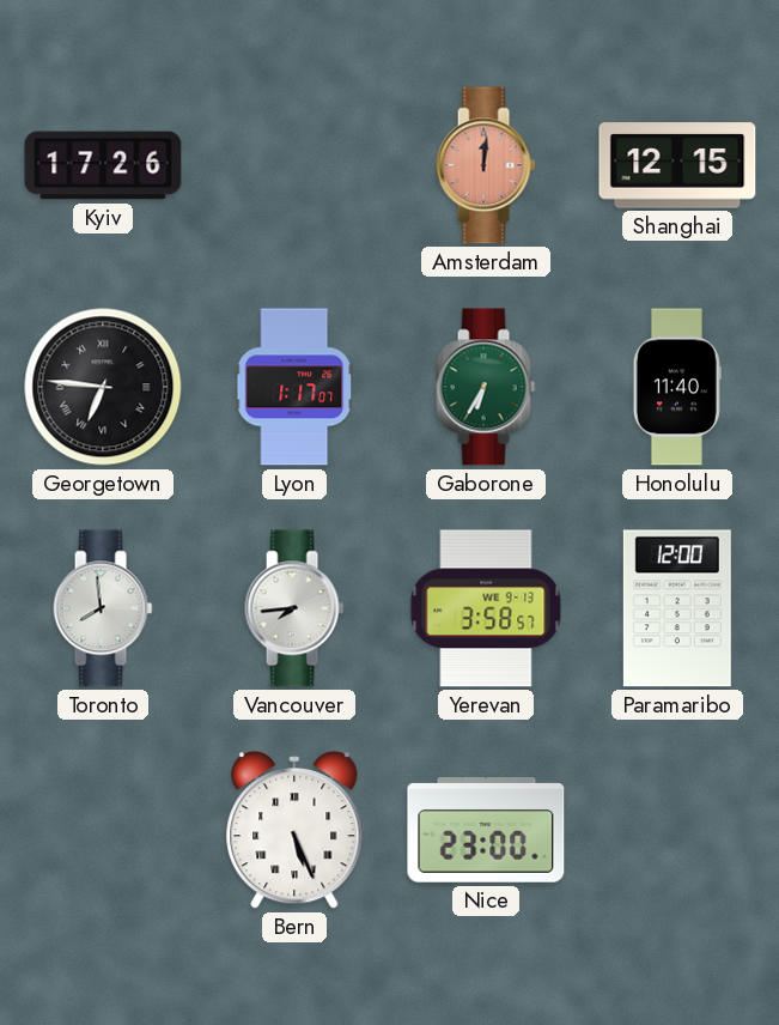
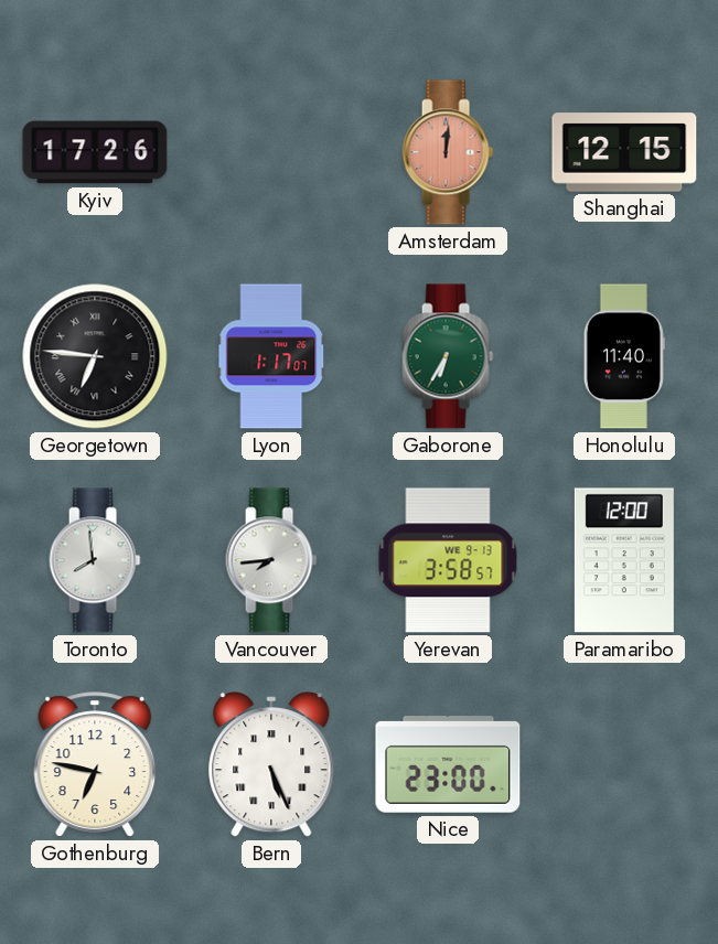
Gothenburg: none -> 6:47 (95, 764)
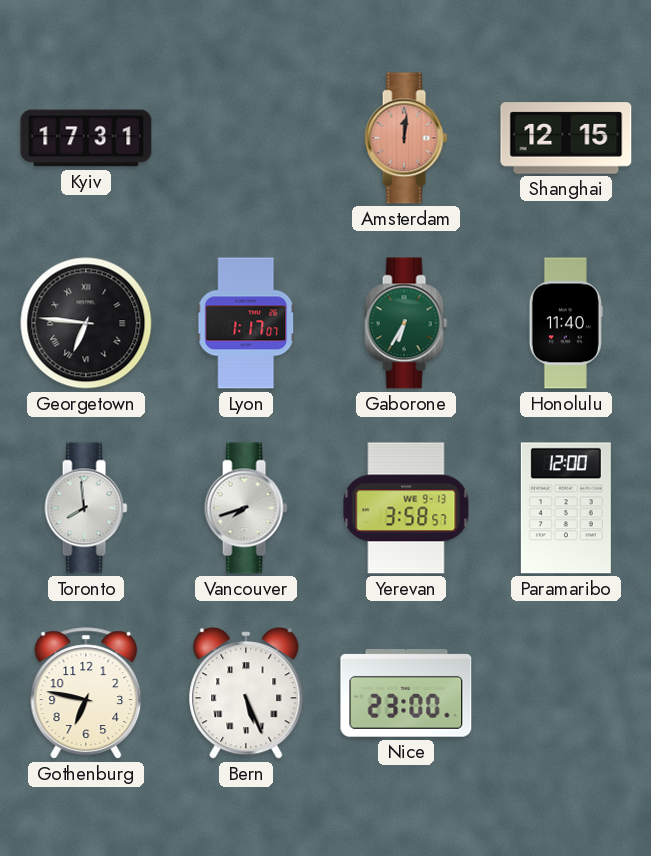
Kyiv: 17:26 -> 17:31 (86, 138)
Vancouver: 7:44 -> 7:42 (246, 508)
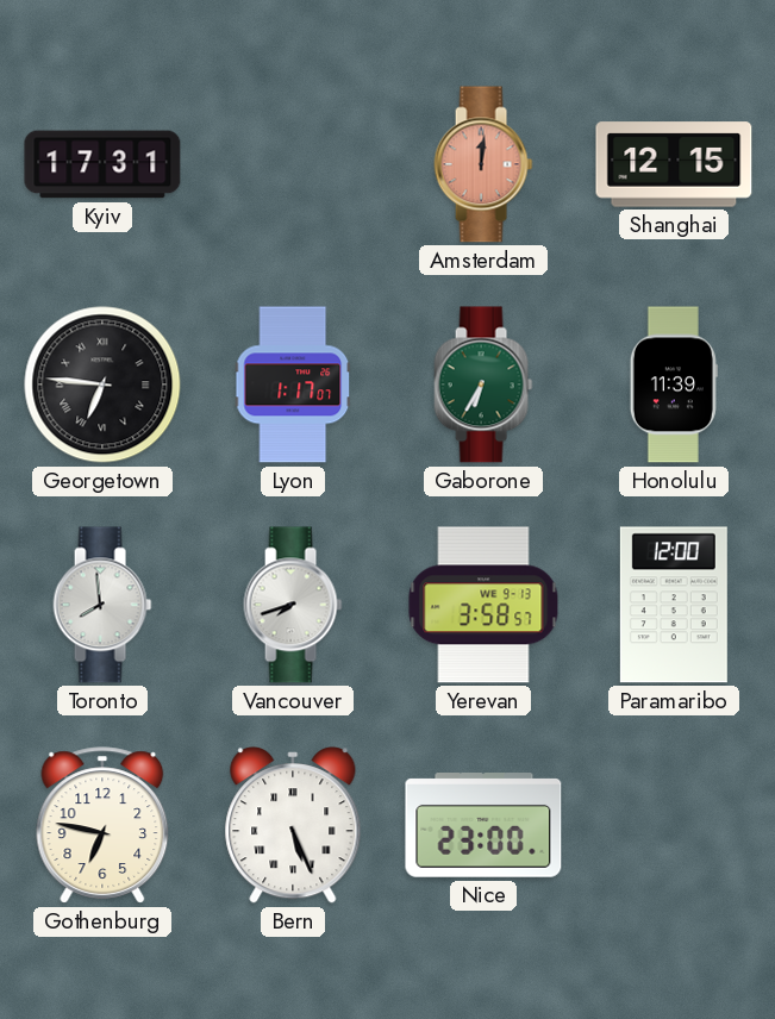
Honolulu: 11:40 -> 11:39 (674, 385)
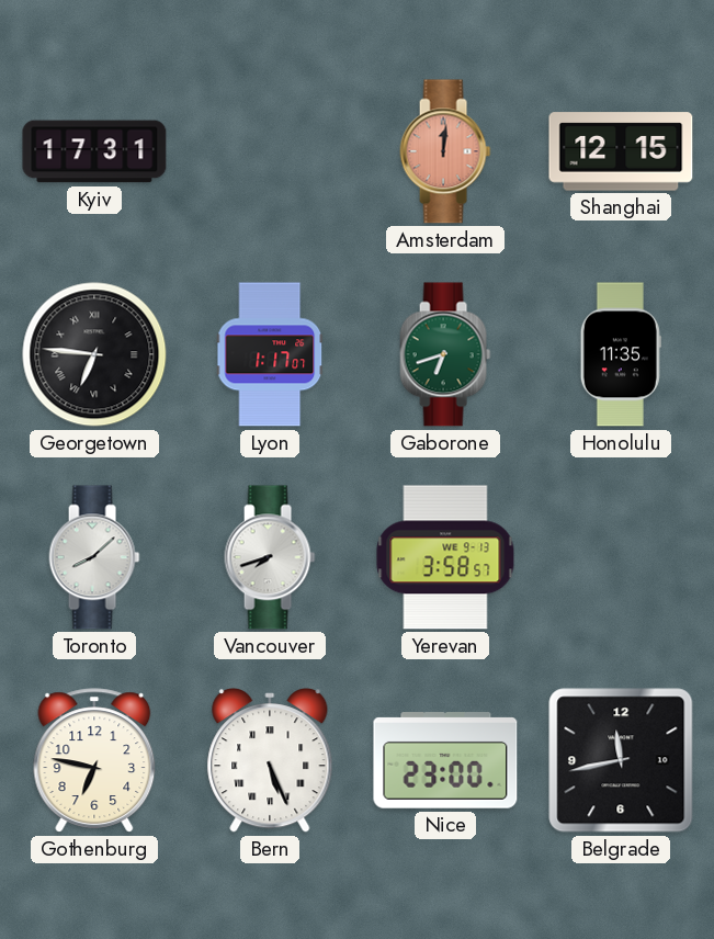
Gaborone: 6:35 -> 6:42 (445, 354)
Honolulu: 11:39 -> 11:35 (621, 354)
Toronto: 7:59 -> 8:08 (94, 557)
Paramaribo: 12:00 -> none (674, 605)
Belgrade: none -> 11:43 (621, 760)
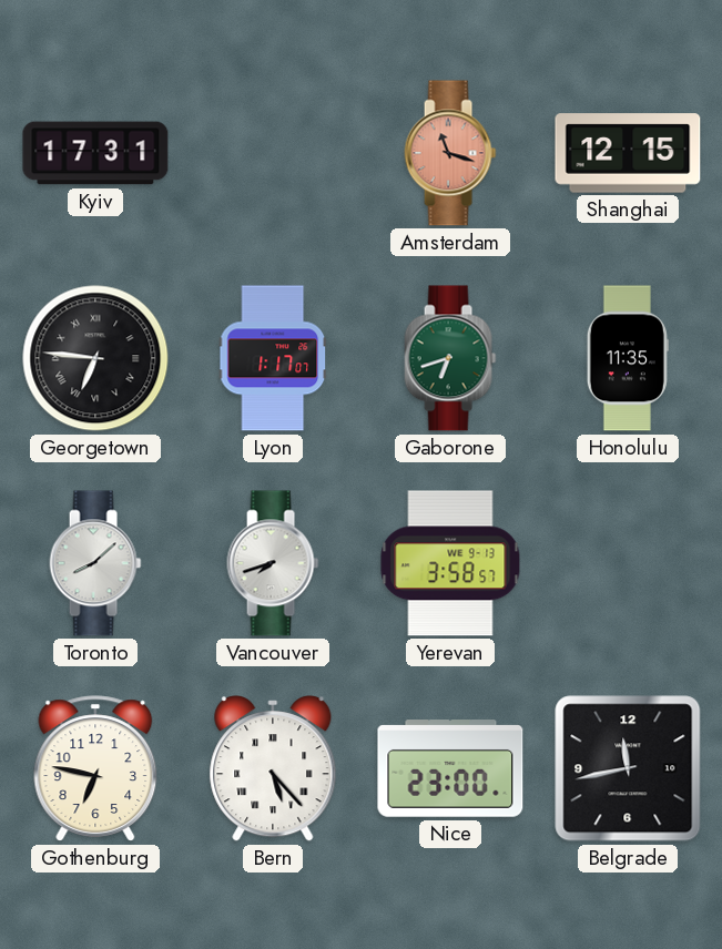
Amsterdam: 12:01 -> 11:18 (450, 153)
Bern: 5:26 -> 5:23 (273, 768)
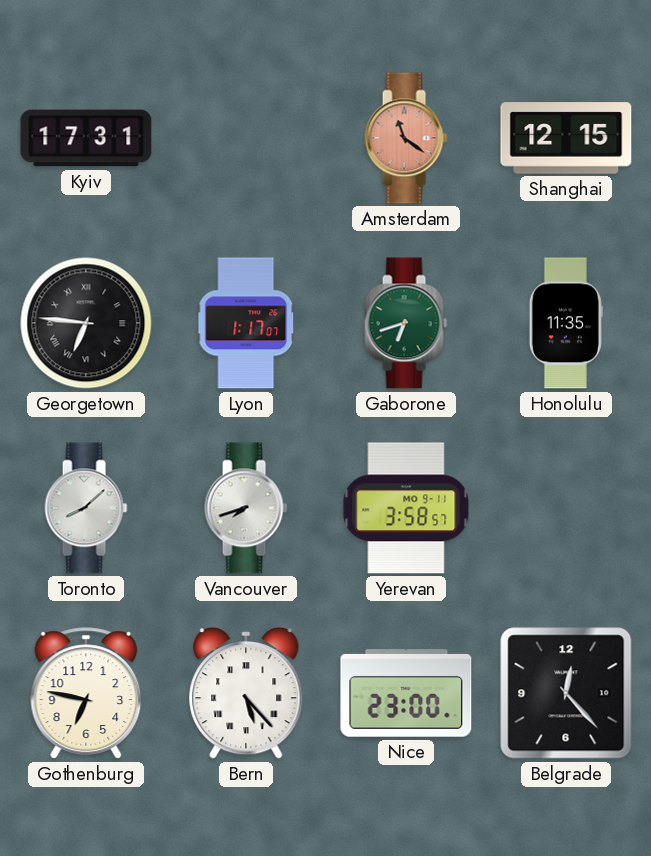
Amsterdam: 11:18 -> 11:21 (406, 138)
Yerevan date: WE 9-13 -> MO 9-11 (406, 508)
Belgrade: 11:43 -> 12:23 (566, 693)
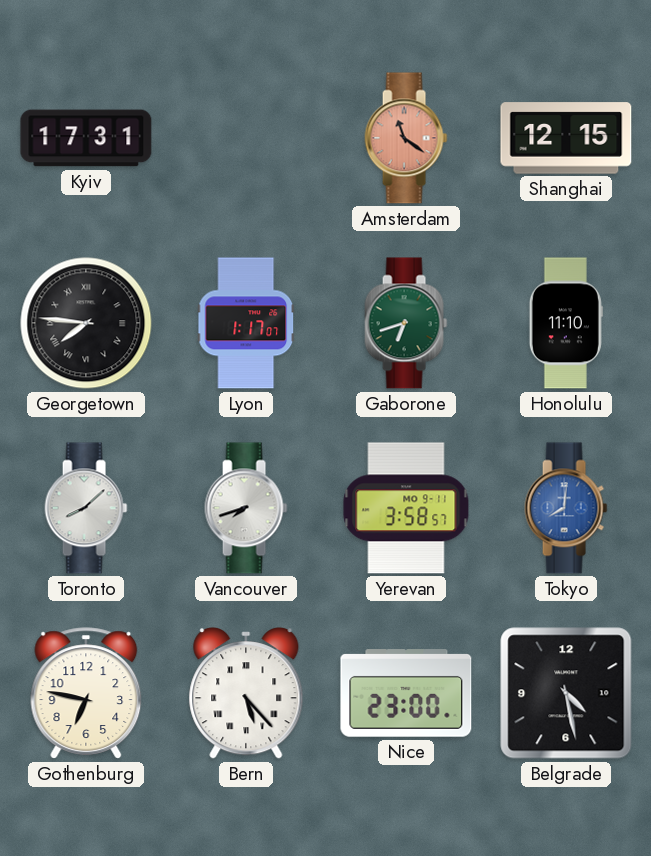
Georgetown: 6:46 -> 7:46 (86, 323)
Honolulu: 11:35 -> 11:10 (566, 323)
Tokyo: none -> 8:01 (566, 508)
Belgrade: 12:23 -> 4:28 (566, 693)
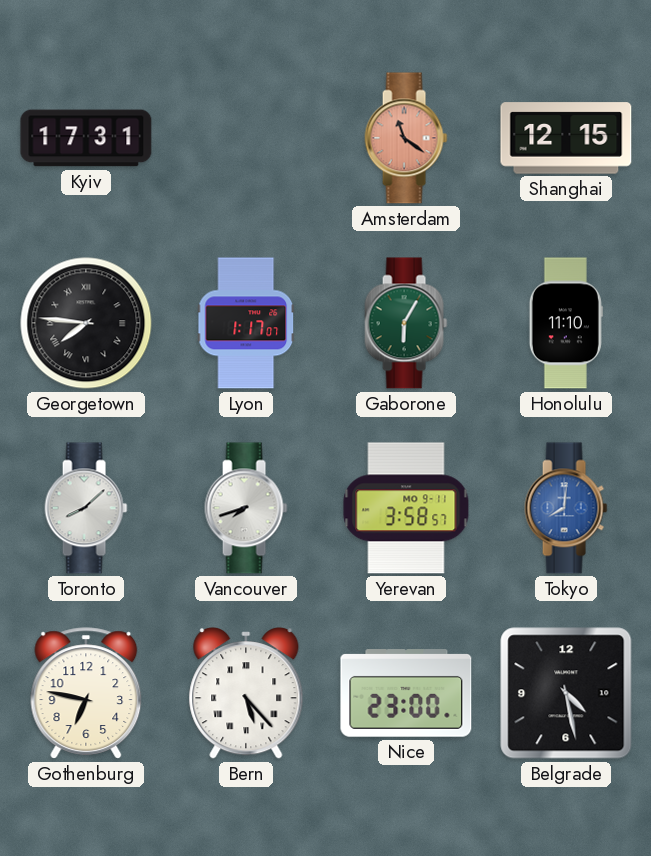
Gaborone: 6:42 -> 6:05 (406, 323)
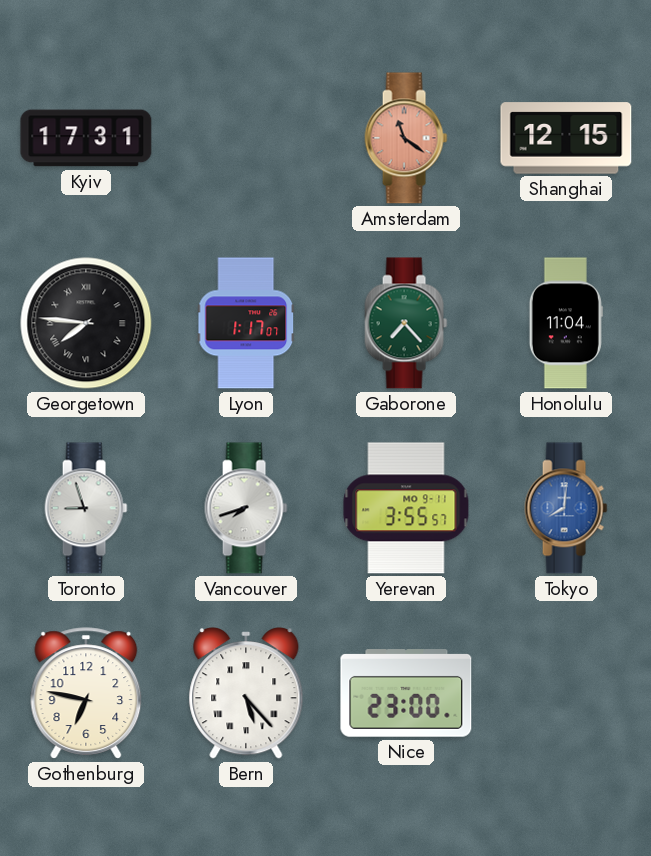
Gaborone: 6:05 -> 7:23 (406, 323)
Honolulu: 11:10 -> 11:04 (566, 323)
Toronto: 8:08 -> 8:57 (86, 508)
Yerevan: 3:58 -> 3:55 (406, 508)
Belgrade: 4:28 -> none (566, 693)
